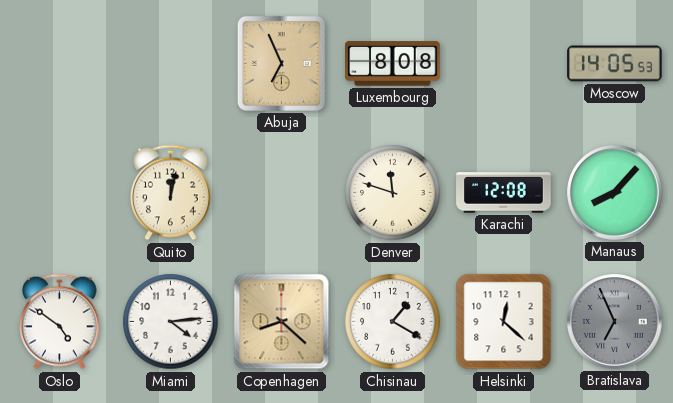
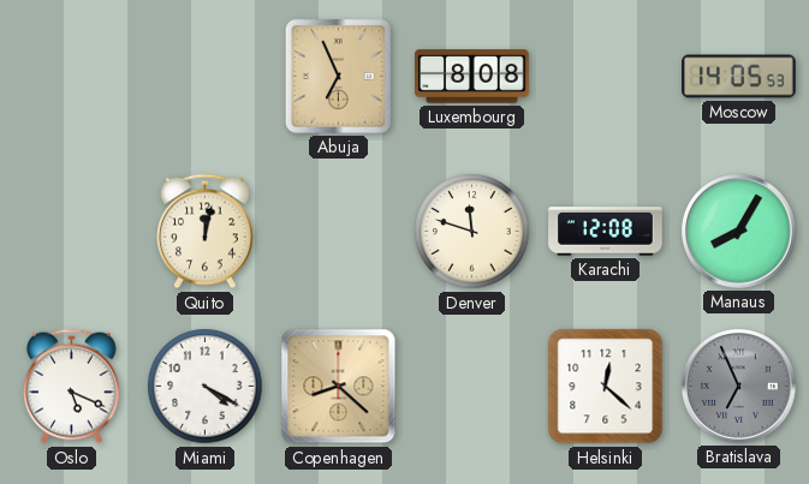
Manaus: 8:07 -> 8:05 (739, 232)
Oslo: 4:51 -> 5:19 (72, 387)
Miami: 4:14 -> 4:20 (206, 387)
Chisinau: 1:20 -> none (393, 322)
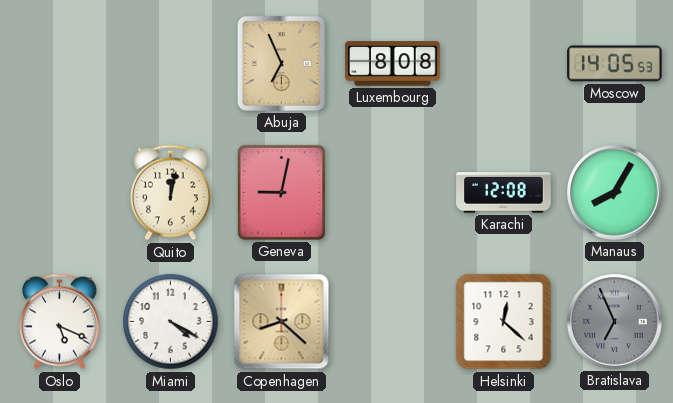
Geneva: none -> 9:02 (281, 192)
Denver: 11:48 -> none (472, 232)
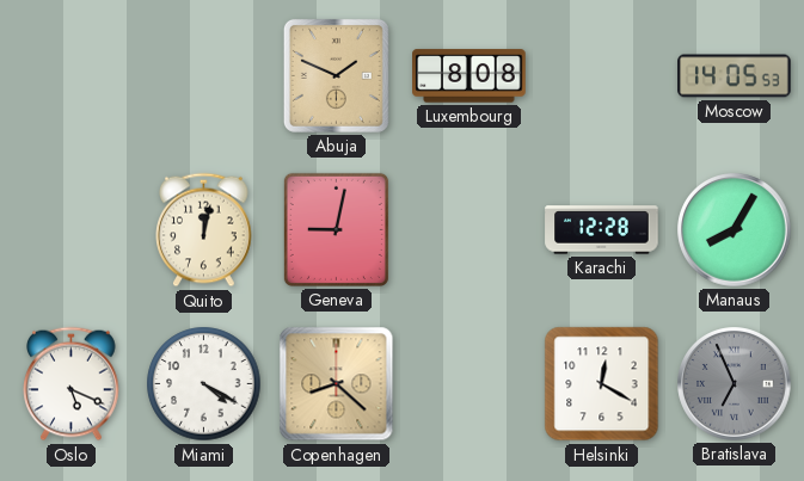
Abuja: 6:56 -> 1:49 (336, 75)
Karachi: 12:08 -> 12:28 (602, 230)
Helsinki: 12:22 -> 12:20 (602, 384)
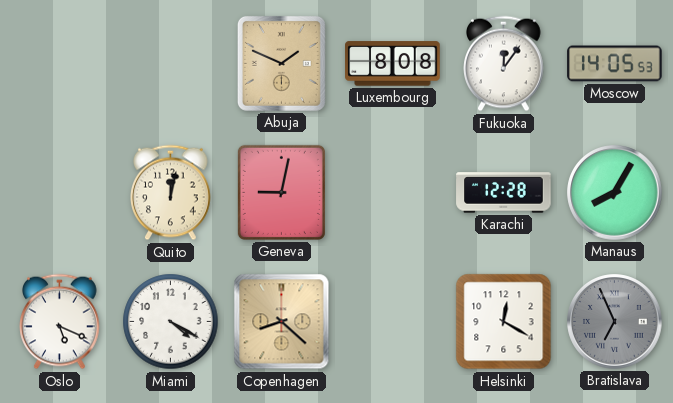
Fukuoka: none -> 12:06 (504, 64)
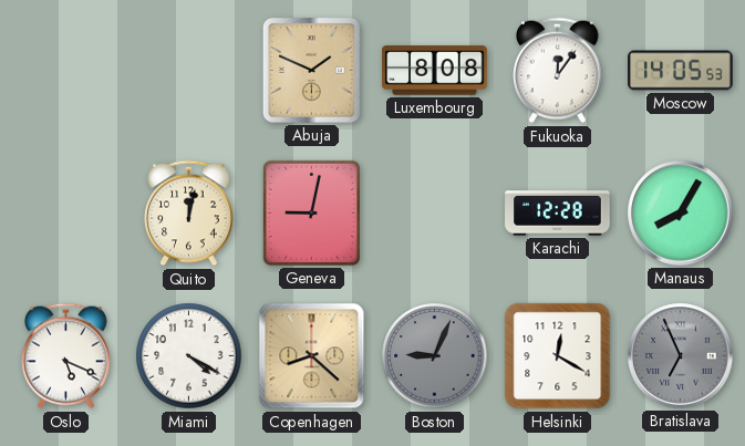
Boston: none -> 9:04 (435, 356)
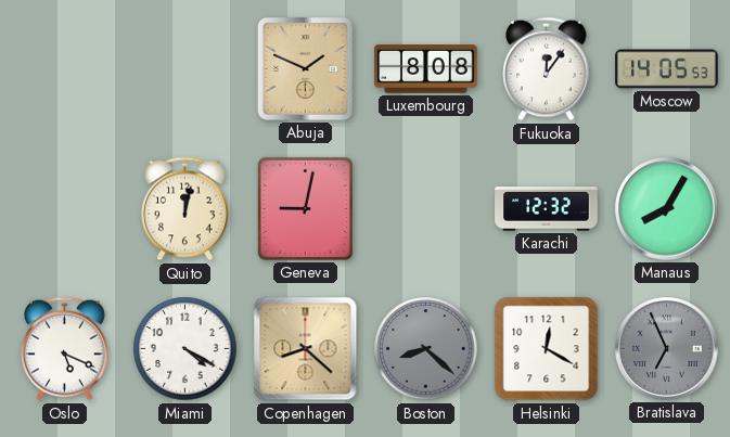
Karachi: 12:28 -> 12:32 (547, 209)
Boston: 9:04 -> 8:22 (426, 349)
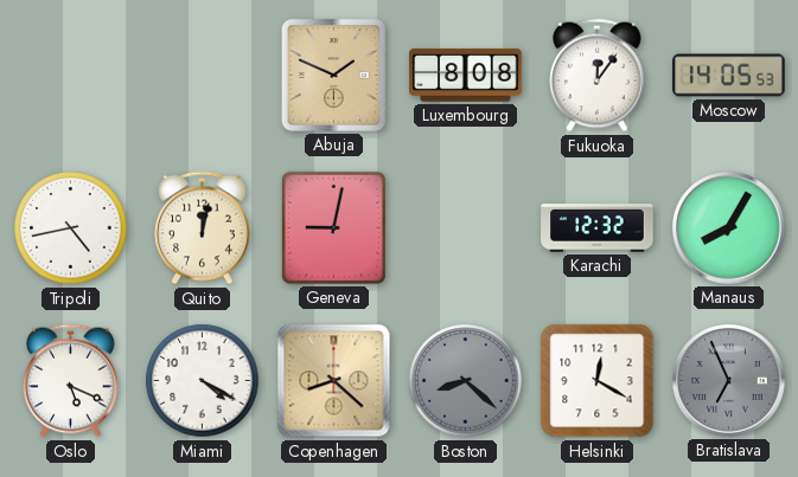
Tripoli: none -> 4:43 (71, 228)
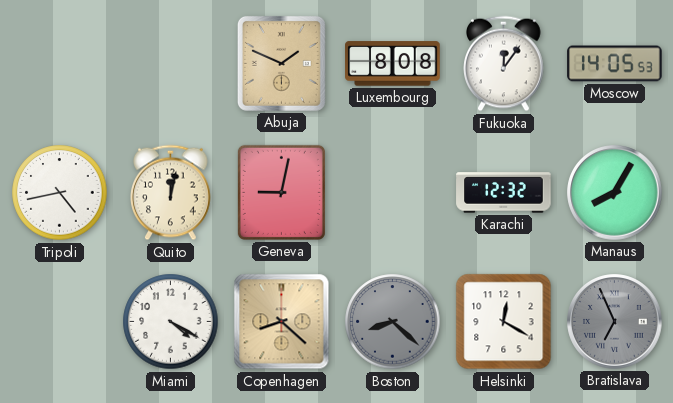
Oslo: 5:19 -> none (71, 381)
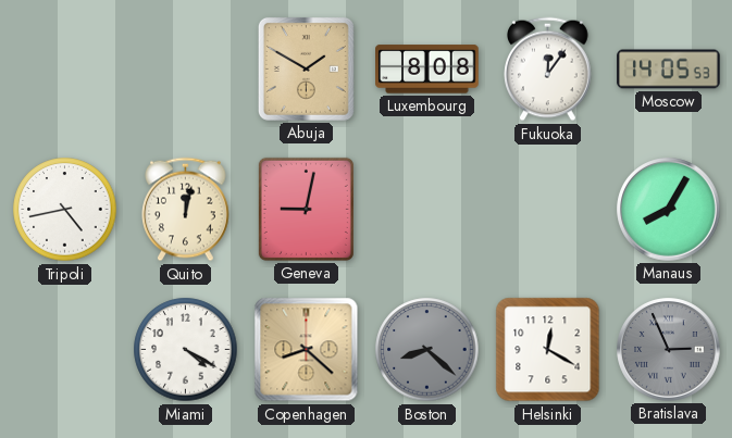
Abuja: 1:49 -> 1:50 (306, 68)
Karachi: 12:32 -> none (504, 193)
Bratislava: 6:56 -> 2:56 (669, 350)
